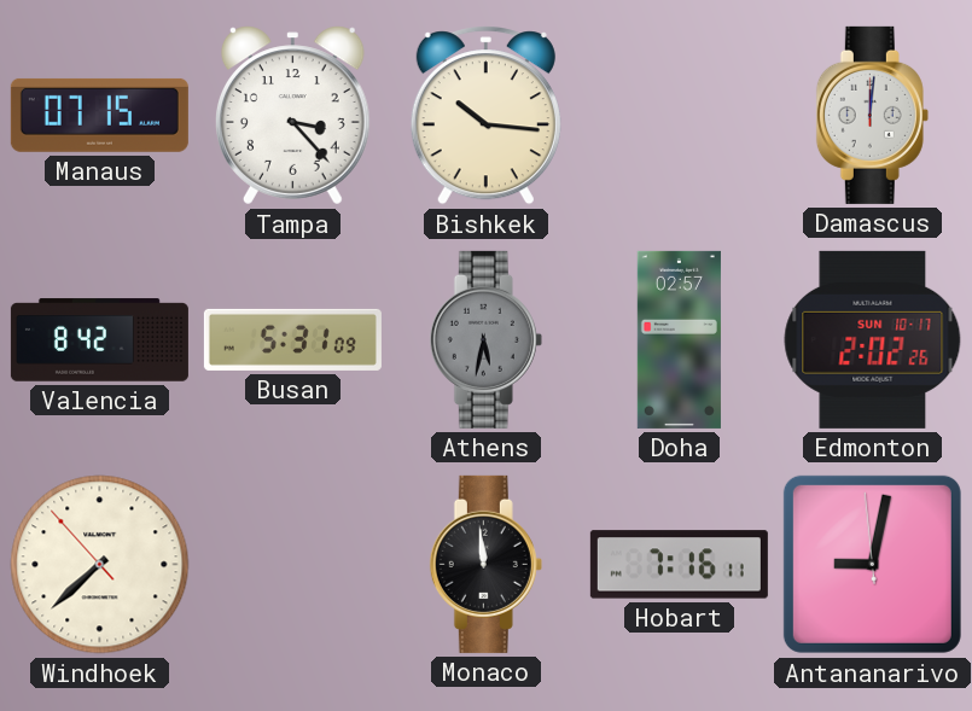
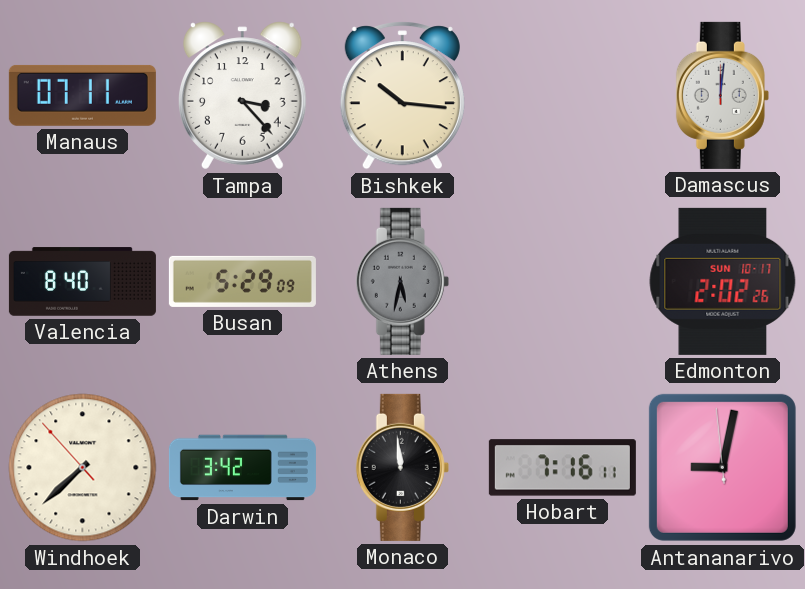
Manaus: 07:15 -> 07:11 (82, 95)
Valencia: 8:42 -> 8:40 (82, 282)
Busan: 5:31 -> 5:29 (242, 281)
Doha: 02:57 -> none (679, 339)
Darwin: none -> 3:42 (242, 468)
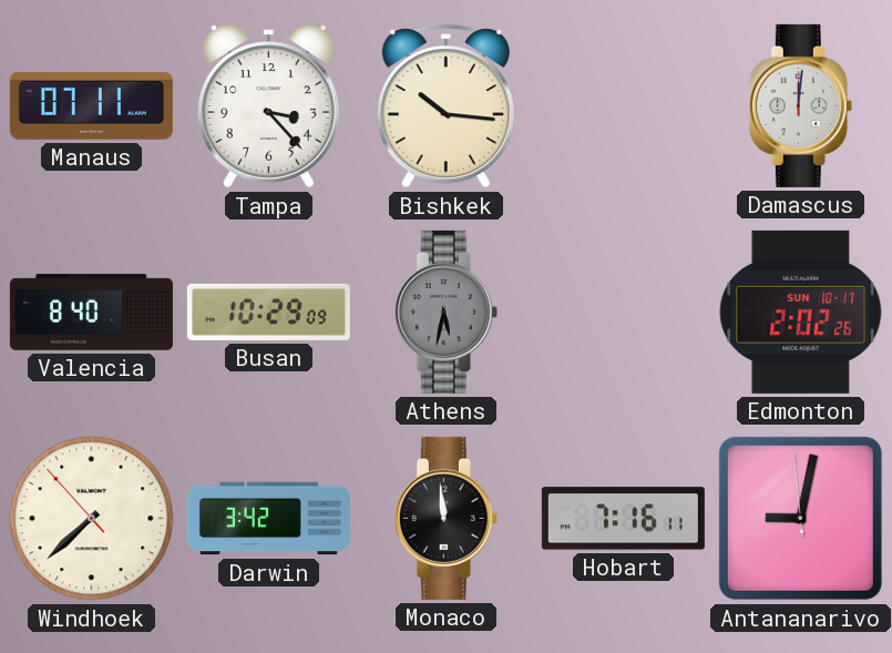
Busan: 5:29 -> 10:29 (268, 312)
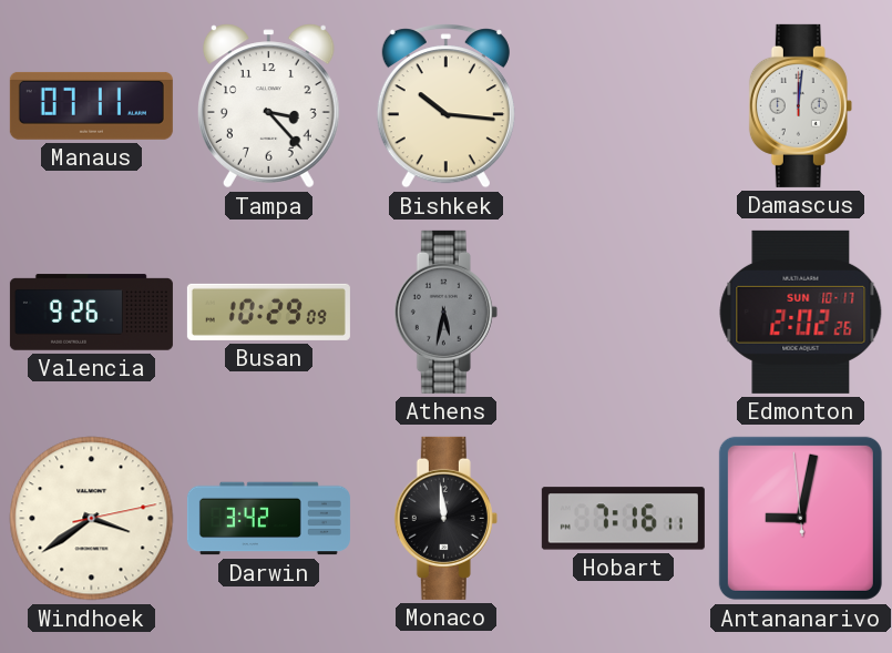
Valencia: 8:40 -> 9:26 (91, 313)
Windhoek: 7:37 -> 3:39 (92, 519)
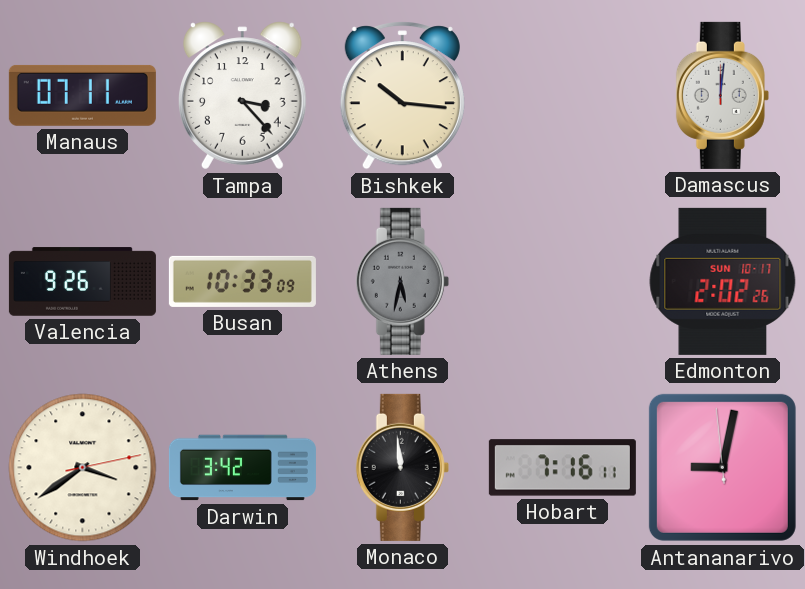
Busan: 10:29 -> 10:33 (242, 281)
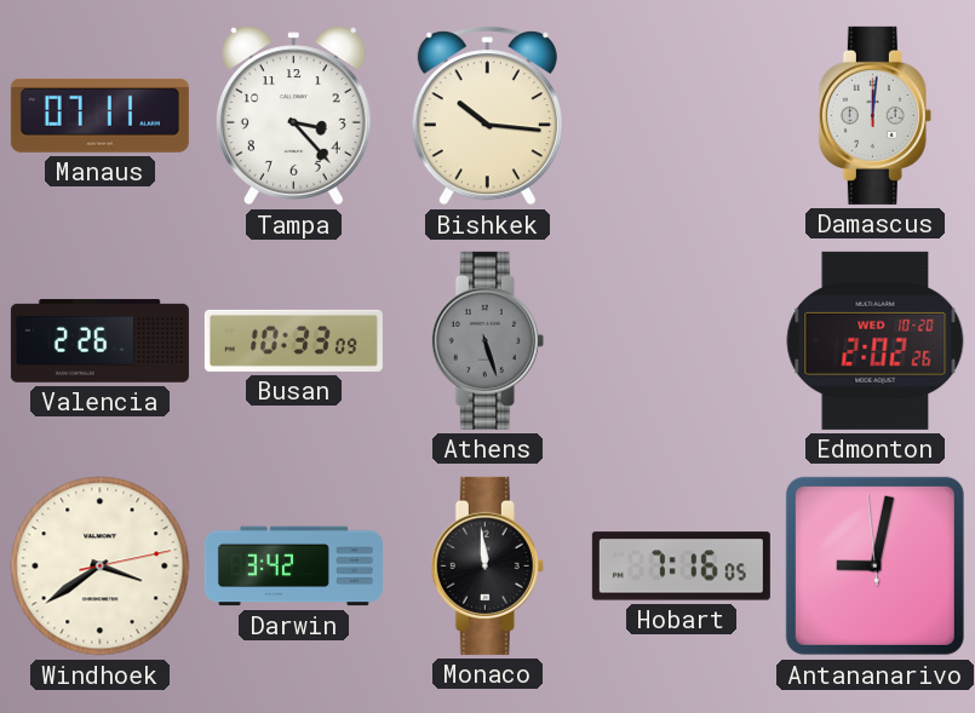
Valencia: 9:26 -> 2:26 (99, 341)
Athens: 5:32 -> 5:27 (487, 340)
Edmonton date: SUN 10-17 -> WED 10-20 (876, 340)
Hobart: 7:16:11 -> 7:16:05 (681, 567)
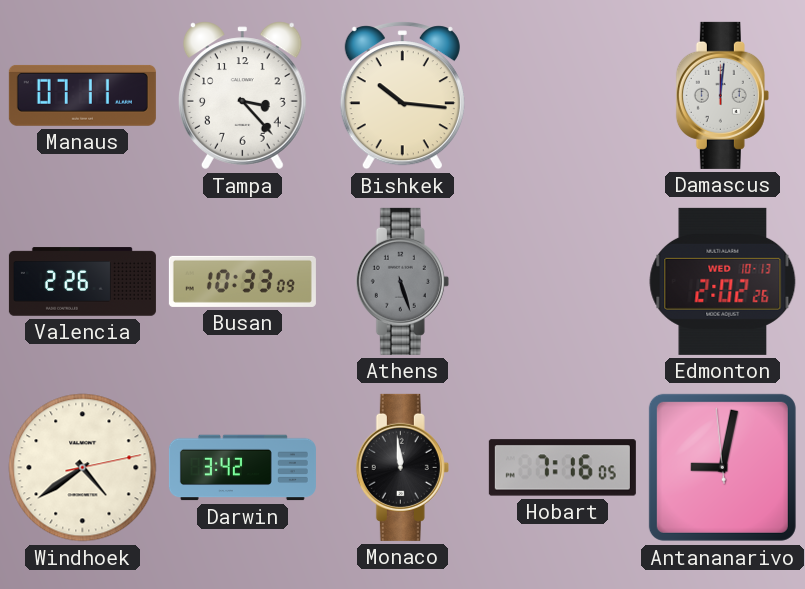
Edmonton date: WED 10-20 -> WED 10-13 (723, 281)
Windhoek: 3:39 -> 4:39 (83, 468)
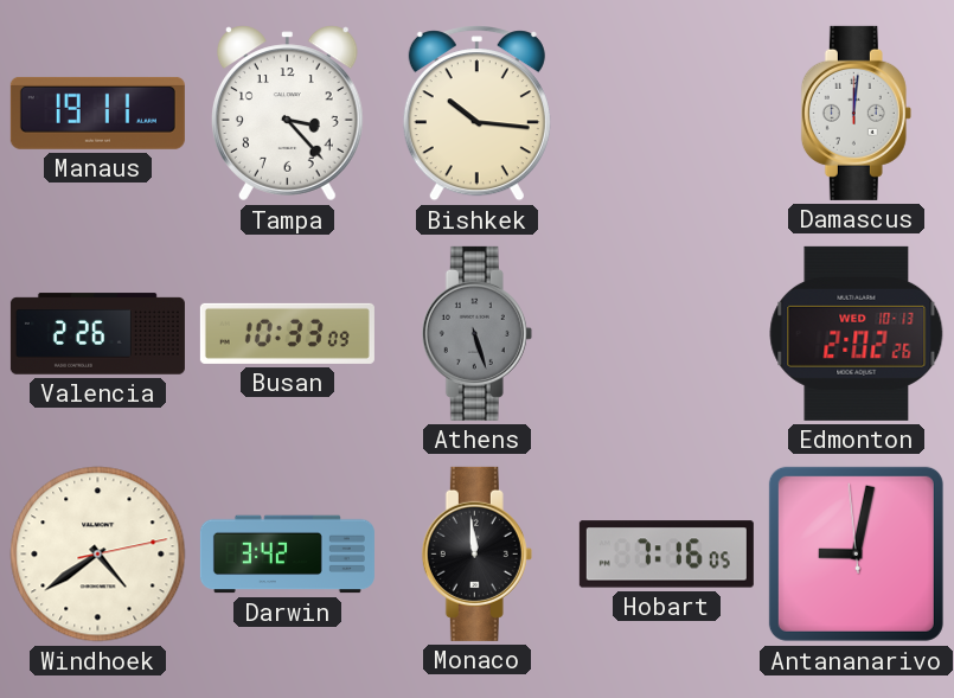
Manaus: 07:11 -> 19:11 (97, 113)
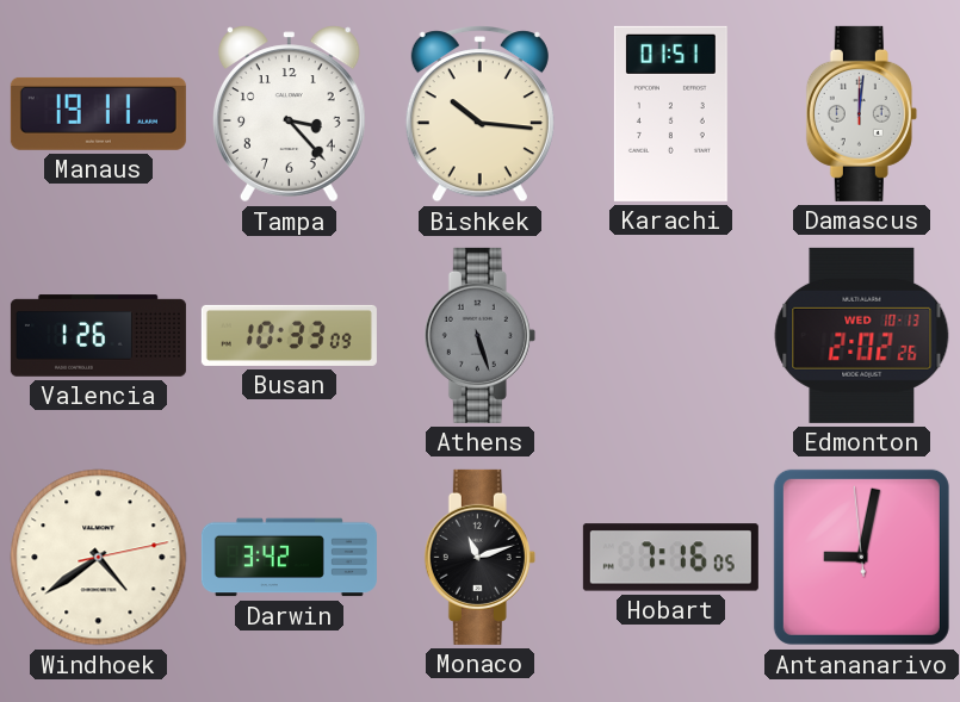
Karachi: none -> 01:51 (670, 113)
Valencia: 2:26 -> 1:26 (98, 336)
Monaco: 11:59 -> 11:12 (479, 557)
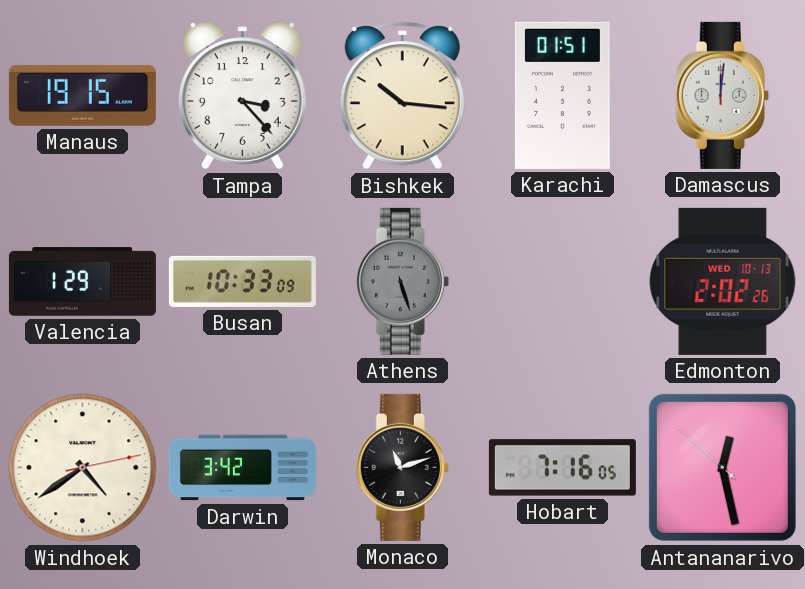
Manaus: 19:11 -> 19:15 (82, 95)
Valencia: 1:26 -> 1:29 (82, 282)
Antananarivo: 9:01 -> 12:27 (722, 467)
